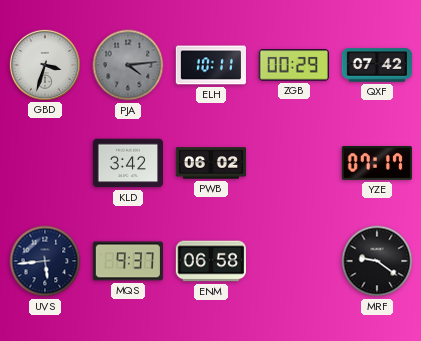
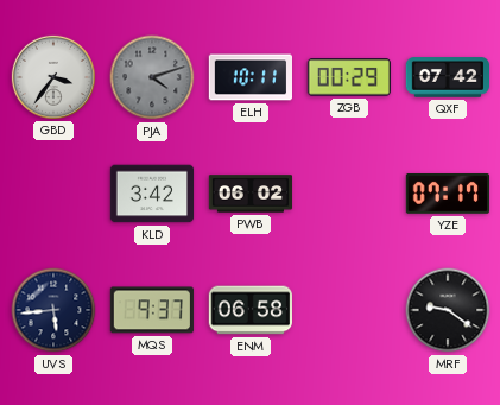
GBD: 3:33 -> 3:36 (52, 76)
PJA: 4:14 -> 4:12 (152, 77)
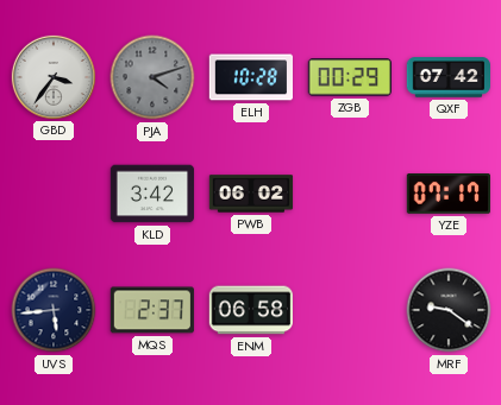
ELH: 10:11 -> 10:28 (250, 77)
MQS: 9:37 -> 2:37 (151, 310)
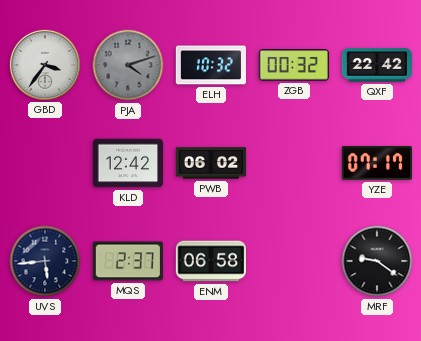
ELH: 10:28 -> 10:32 (210, 65)
ZGB: 00:29 -> 00:32 (293, 65)
QXF: 07:42 -> 22:42 (376, 65)
KLD: 3:42 -> 12:42 (128, 163)
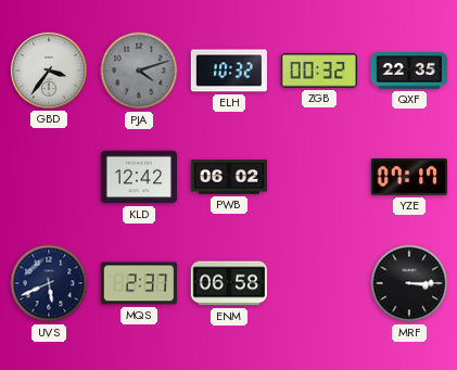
QXF: 22:42 -> 22:35 (408, 71)
UVS: 5:44 -> 5:41 (49, 283)
MRF: 9:21 -> 3:15 (409, 283)
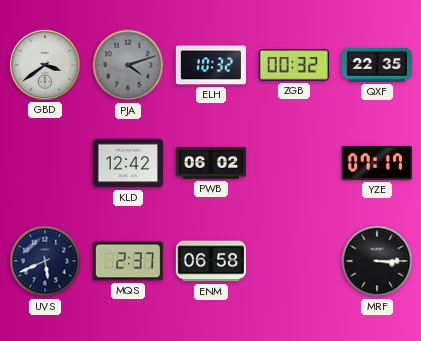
GBD: 3:36 -> 3:39 (44, 64)
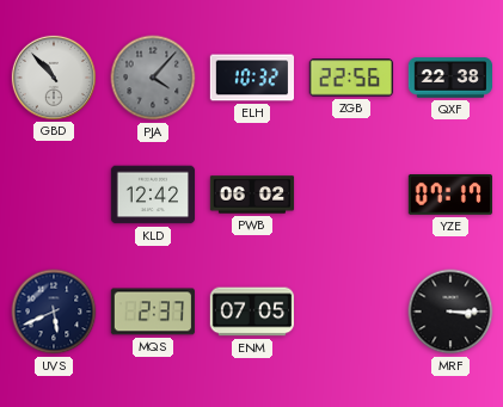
GBD: 3:39 -> 10:53 (53, 76)
PJA: 4:12 -> 4:07 (153, 78)
ZGB: 00:32 -> 22:56 (350, 78)
QXF: 22:35 -> 22:38 (449, 78)
ENM: 06:58 -> 07:05 (251, 312)
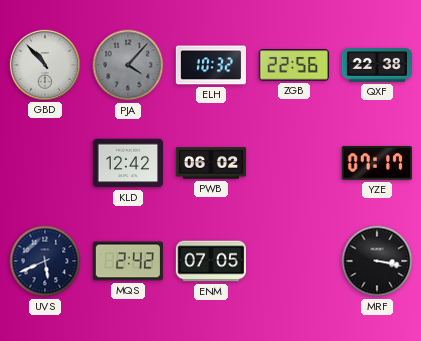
MQS: 2:37 -> 2:42 (127, 261)
MRF: 3:15 -> 3:17 (377, 261)
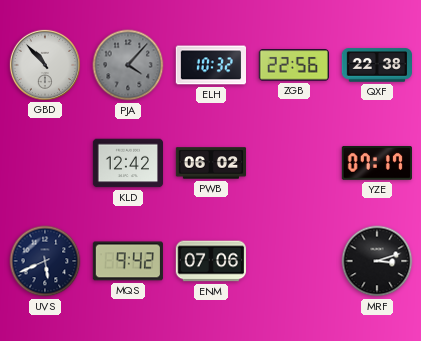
MQS: 2:42 -> 9:42 (127, 261)
ENM: 07:05 -> 07:06 (210, 261)
MRF: 3:17 -> 3:12 (377, 261)
